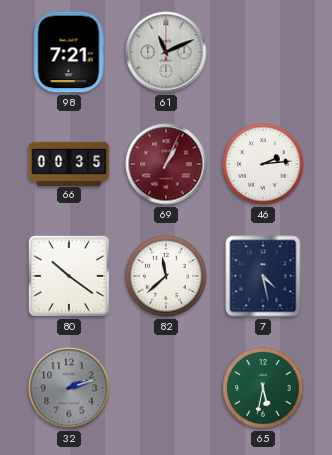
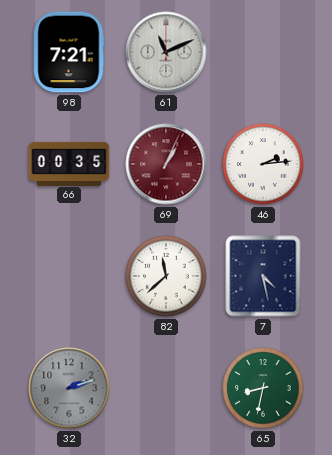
80: 10:21 -> none (69, 276)
65: 5:32 -> 8:32 (263, 388)
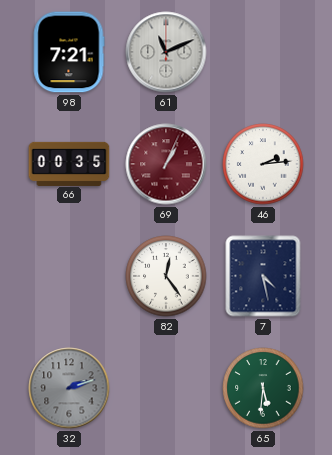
82: 11:38 -> 12:24 (166, 276)
65: 8:32 -> 5:31 (263, 388)
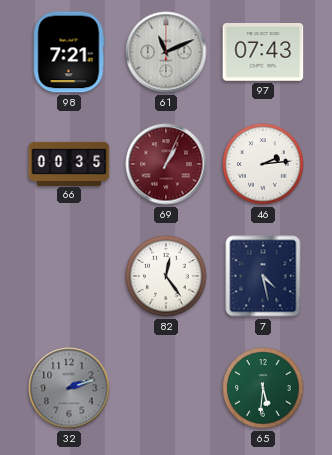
97: none -> 07:43 (263, 52)
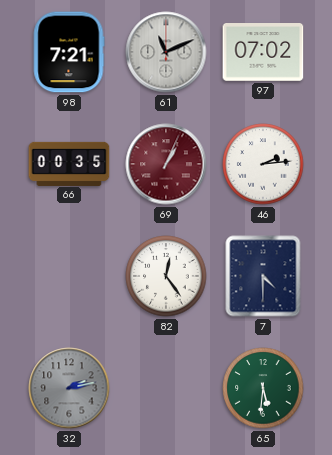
97: 07:43 -> 07:02 (263, 52)
7: 4:28 -> 4:30 (263, 276)
32: 2:12 -> 2:13 (69, 388)
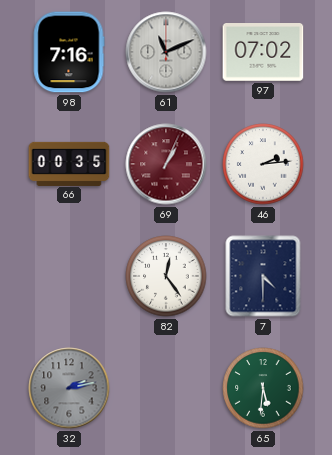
98: 7:21 -> 7:16 (69, 52)
